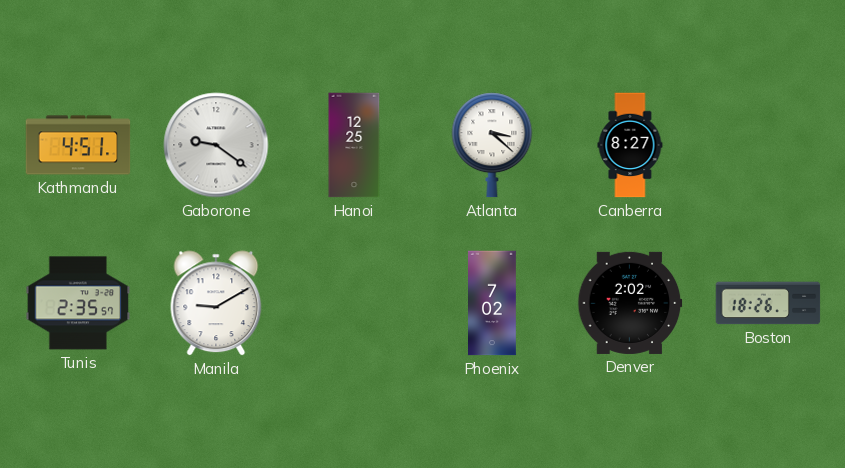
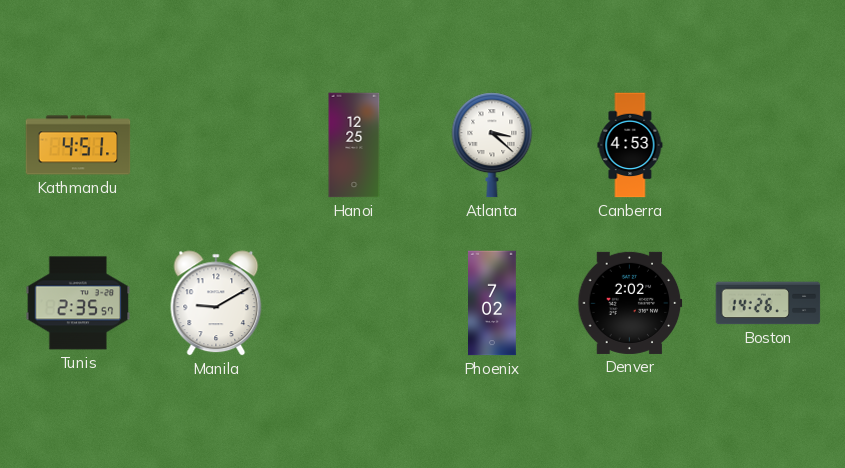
Gaborone: 9:21 -> none (216, 145)
Canberra: 8:27 -> 4:53 (630, 145)
Boston: 18:26 -> 14:26 (768, 303)
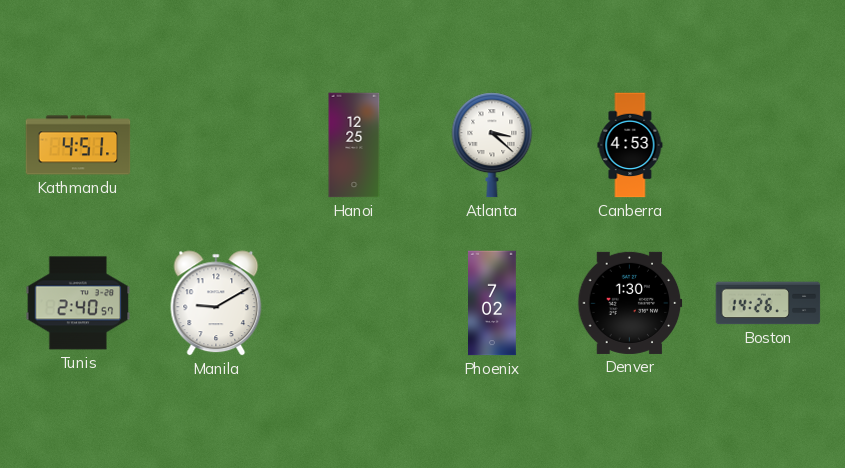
Tunis: 2:35 -> 2:40 (78, 303)
Denver: 2:02 -> 1:30 (630, 303)
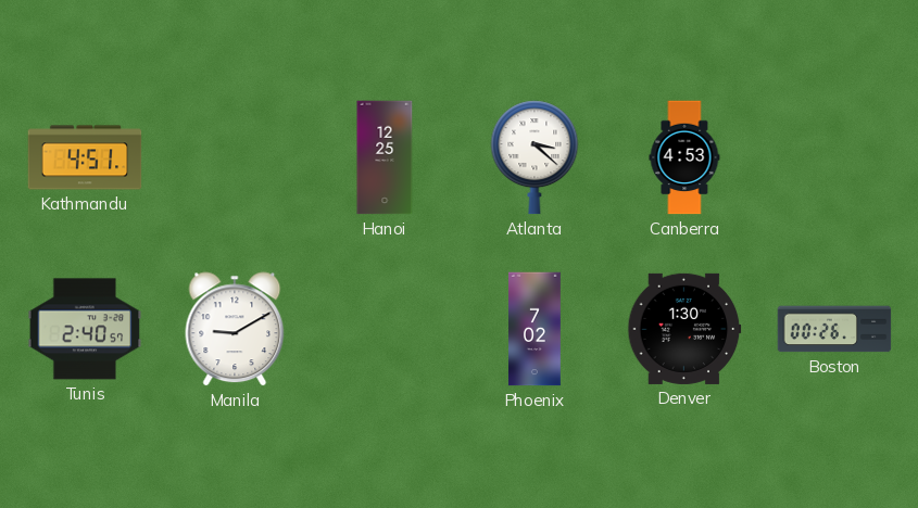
Boston: 14:26 -> 00:26 (834, 329)
